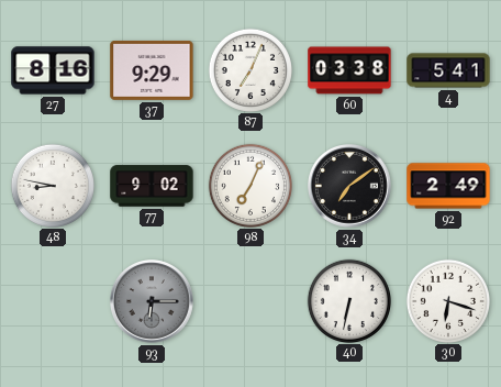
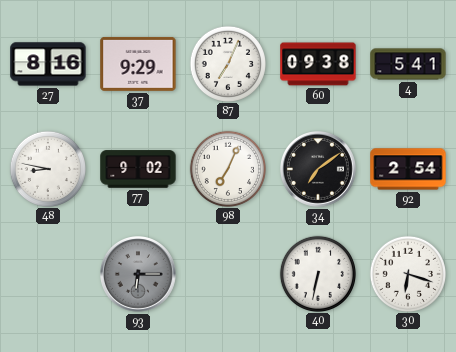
60: 03:38 -> 09:38 (318, 64)
92: 2:49 -> 2:54 (408, 169)
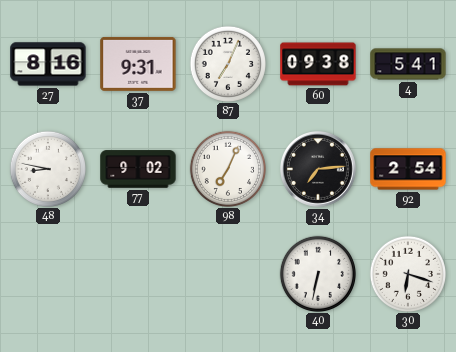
37: 9:29 -> 9:31 (138, 64)
34: 7:09 -> 7:14 (319, 170)
93: 6:15 -> none (139, 275)
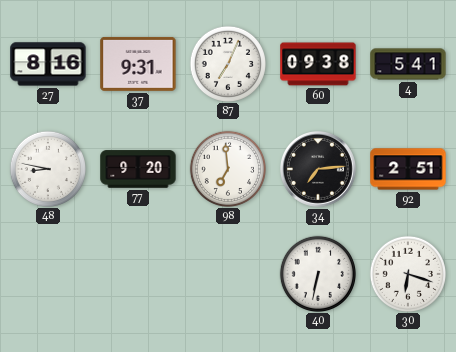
77: 9:02 -> 9:20 (138, 169)
98: 7:04 -> 6:59 (227, 168)
92: 2:54 -> 2:51 (408, 169)
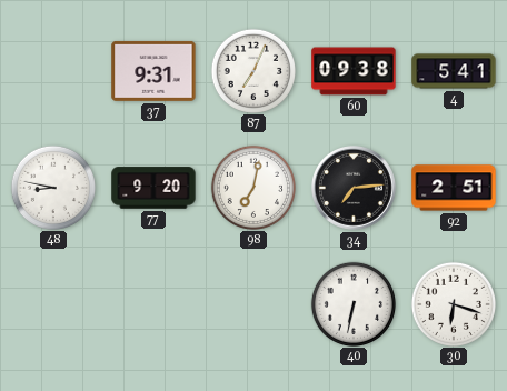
27: 8:16 -> none (48, 64)
98: 6:59 -> 7:02 (252, 187)
